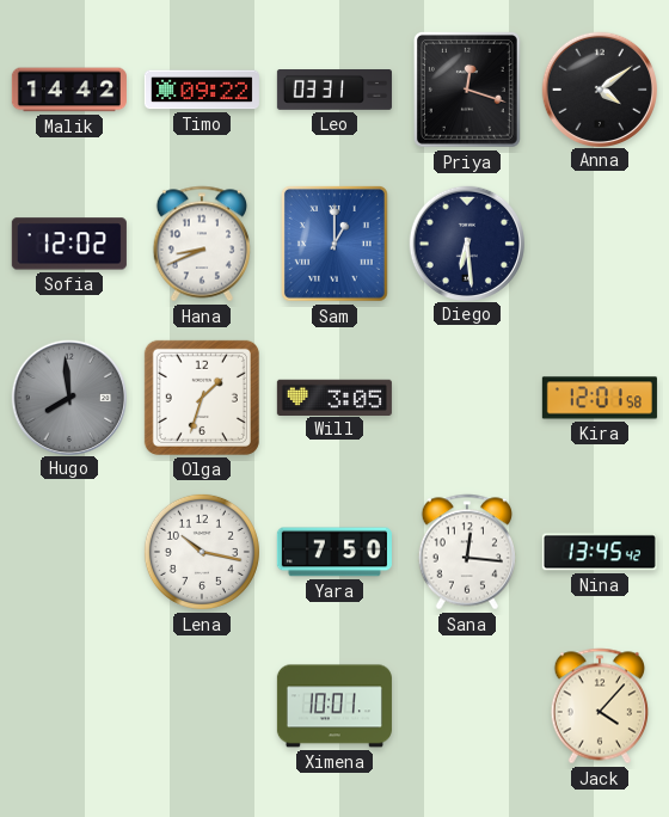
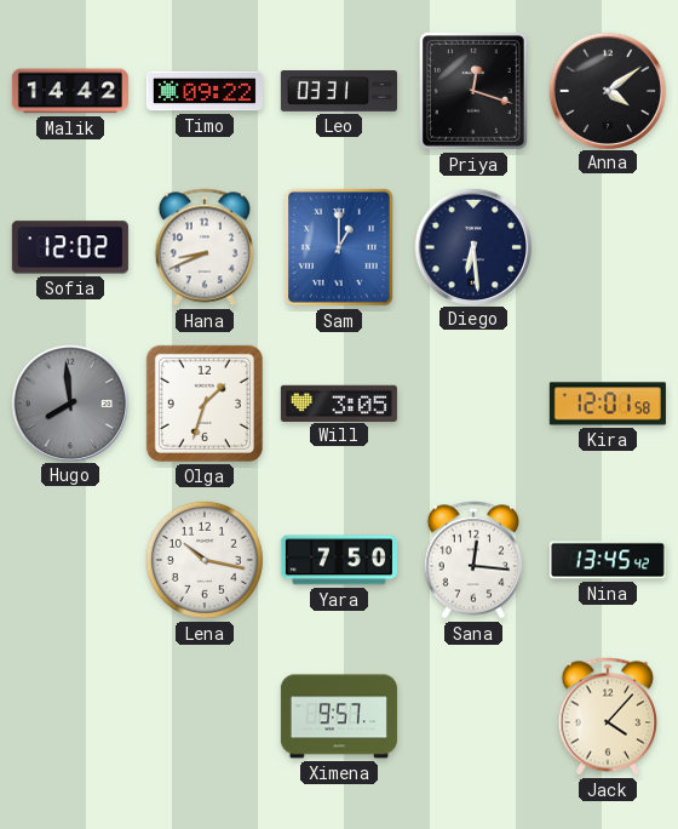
Ximena: 10:01 -> 9:57 (339, 716)
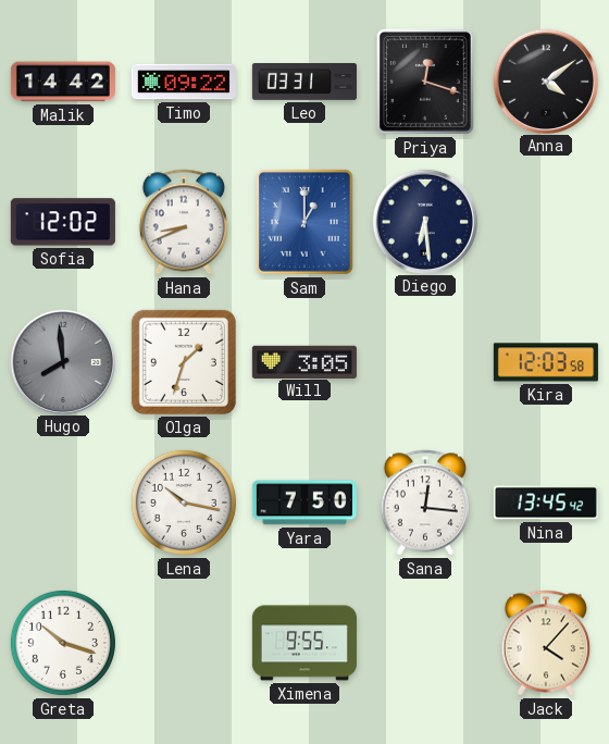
Kira: 12:01 -> 12:03 (546, 362)
Greta: none -> 10:18 (63, 643)
Ximena: 9:57 -> 9:55 (304, 643)
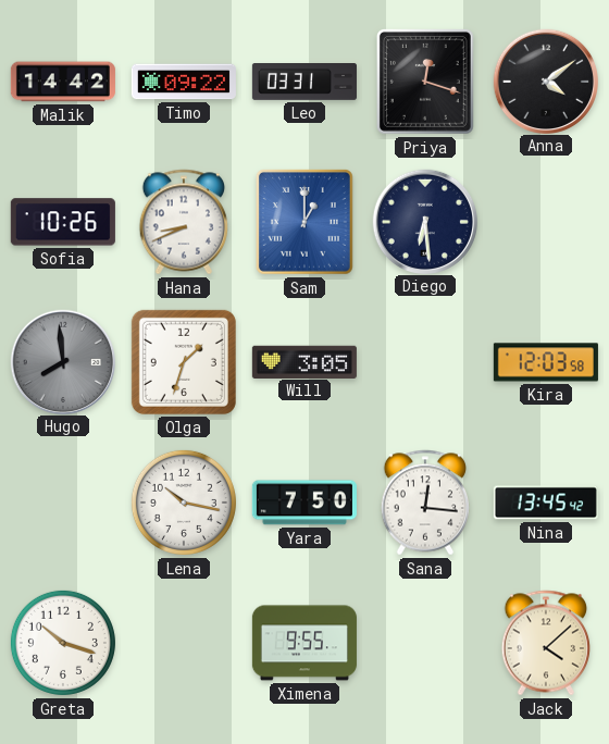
Sofia: 12:02 -> 10:26 (63, 222)
Jack: 4:07 -> 4:08 (545, 643)
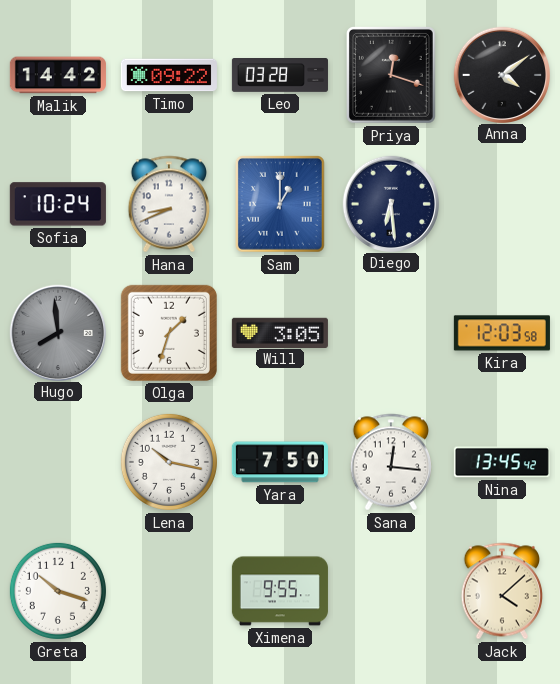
Leo: 03:31 -> 03:28 (280, 76)
Sofia: 10:26 -> 10:24 (58, 204)
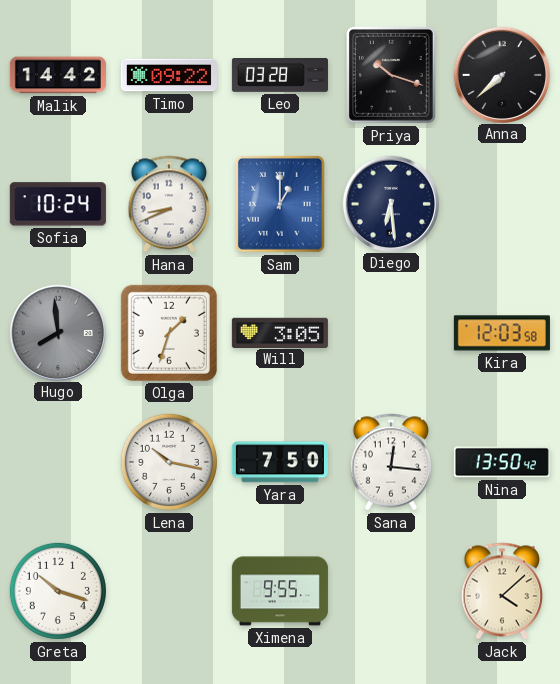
Priya: 12:18 -> 10:18 (391, 75)
Anna: 4:09 -> 7:38 (501, 74)
Nina: 13:45 -> 13:50 (502, 462)
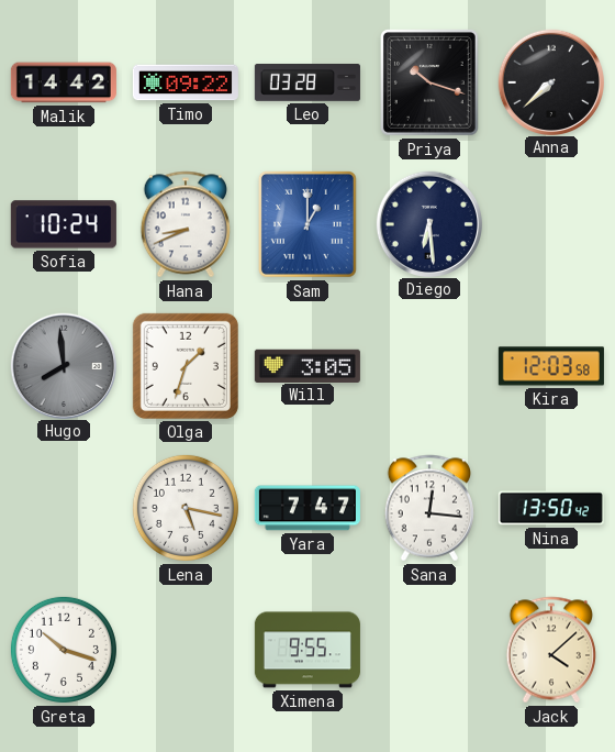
Lena: 10:17 -> 5:17 (186, 508)
Yara: 7:50 -> 7:47 (307, 508)
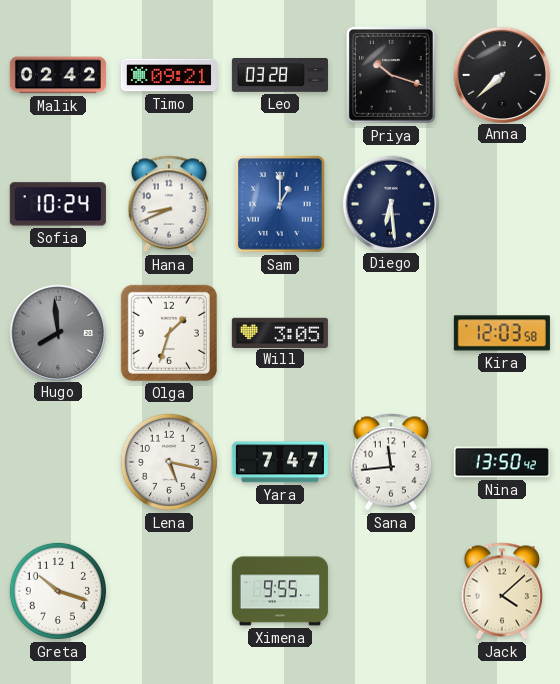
Malik: 14:42 -> 02:42 (58, 75)
Timo: 09:22 -> 09:21 (169, 75)
Sana: 12:16 -> 11:44 (390, 462)
